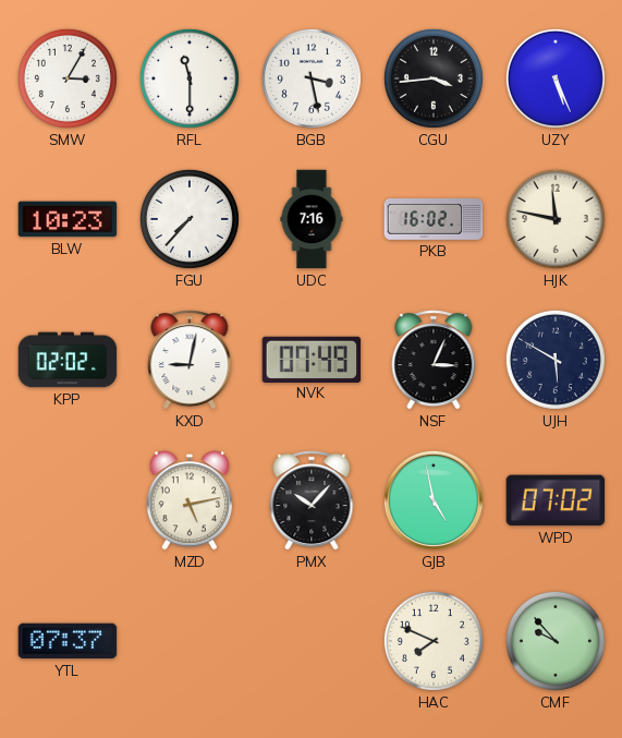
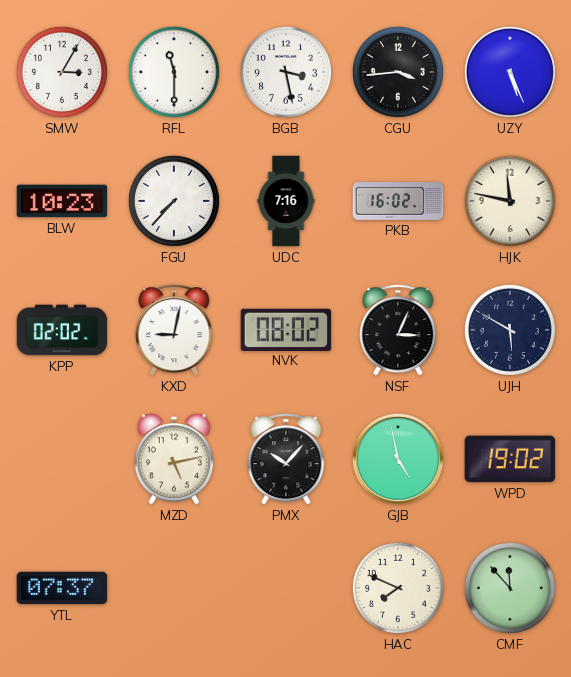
NVK: 07:49 -> 08:02 (286, 329)
WPD: 07:02 -> 19:02 (510, 459)
CMF: 9:53 -> 11:53 (510, 588)
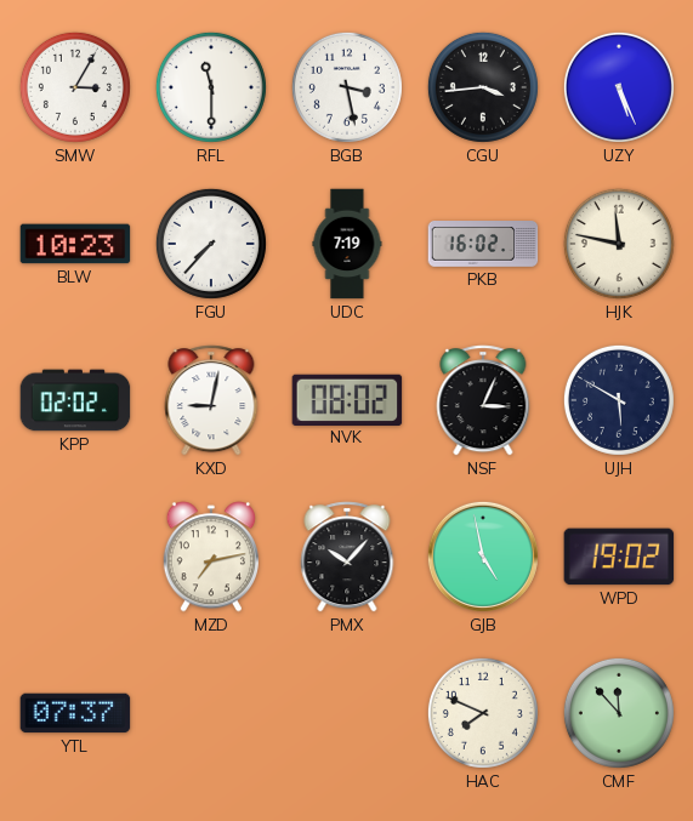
UDC: 7:16 -> 7:19 (347, 244)
MZD: 5:13 -> 7:13 (210, 557)
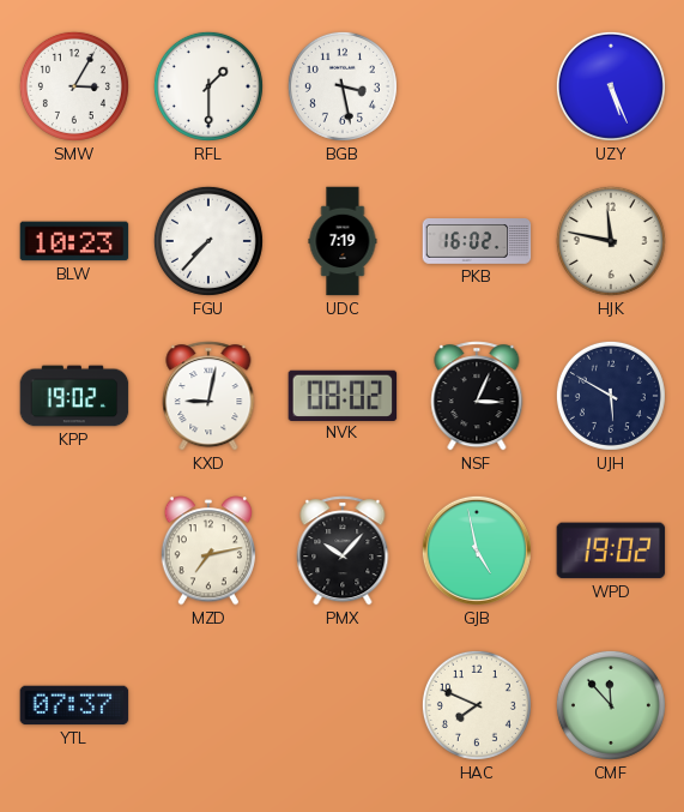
RFL: 11:30 -> 1:30 (208, 86)
CGU: 3:44 -> none (483, 87)
KPP: 02:02 -> 19:02 (74, 396)
